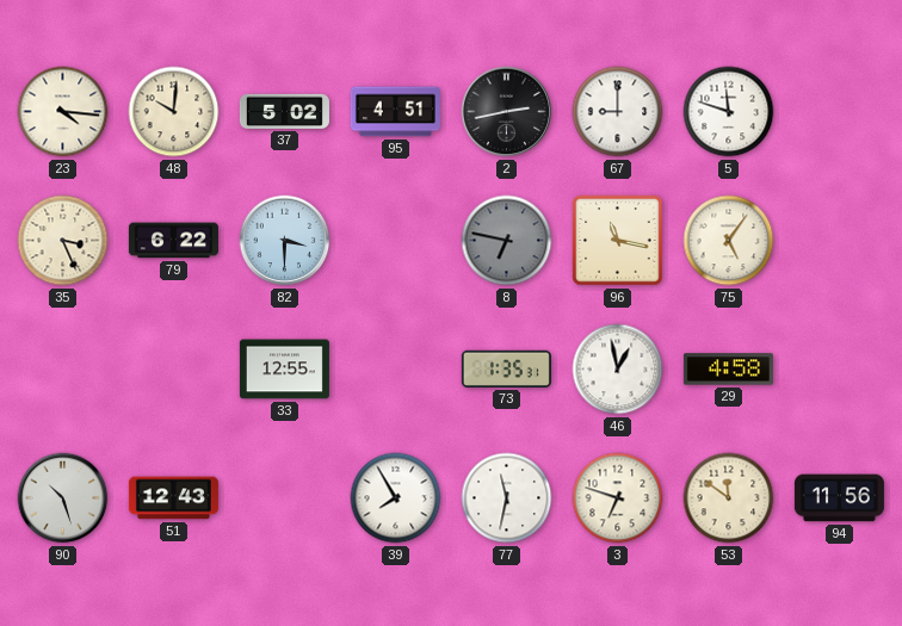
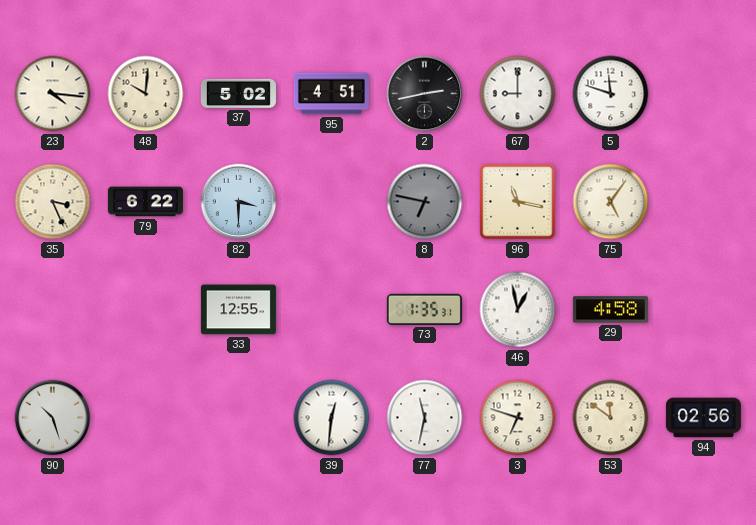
51: 12:43 -> none (173, 498)
39: 7:55 -> 12:31 (332, 418)
94: 11:56 -> 02:56 (703, 418)
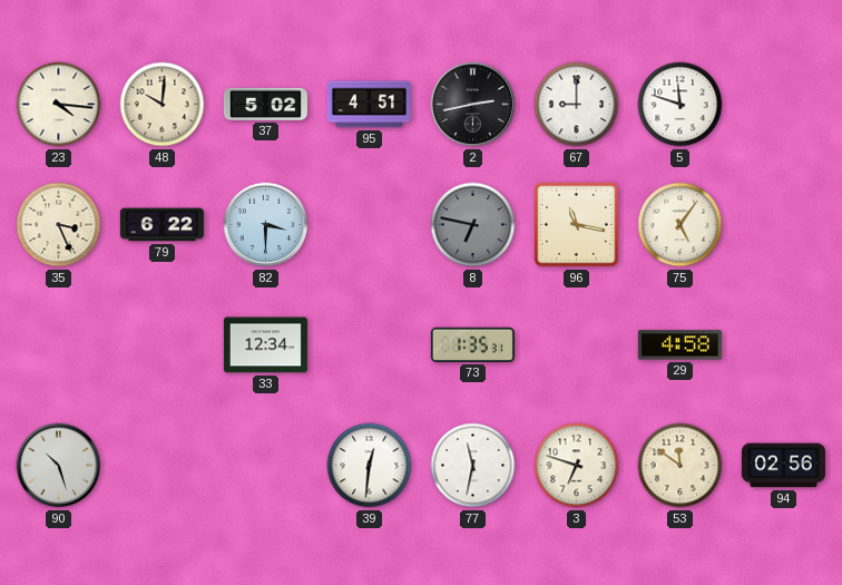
33: 12:55 -> 12:34 (265, 345)
46: 12:58 -> none (518, 310)
